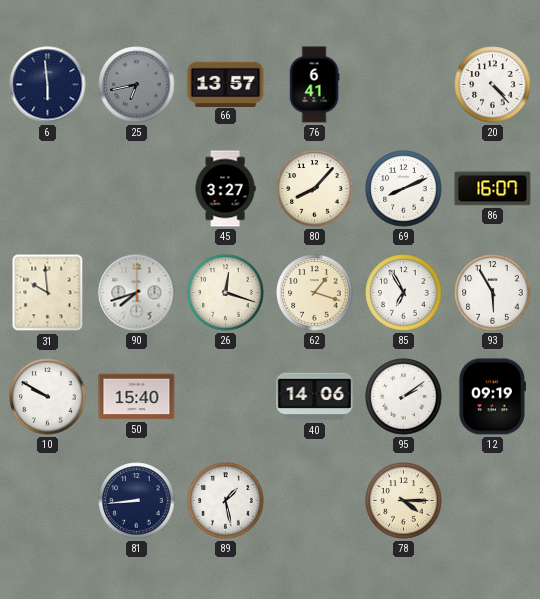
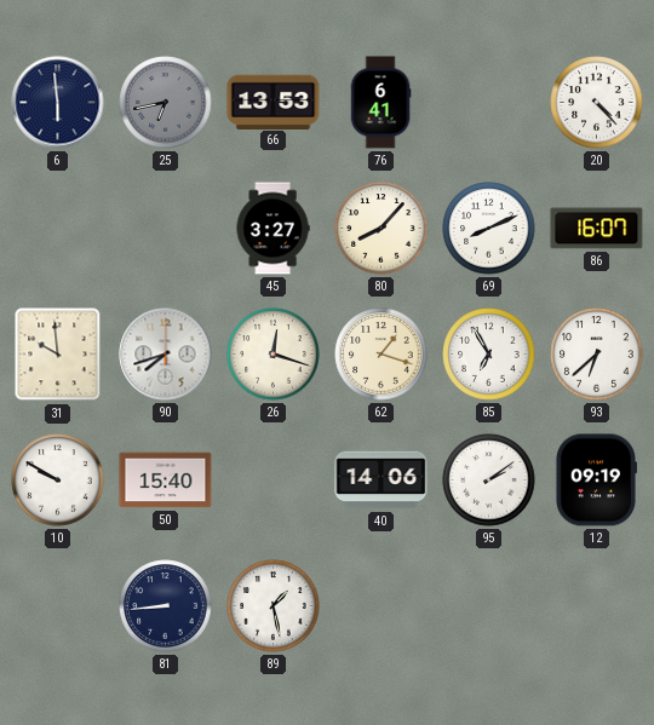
66: 13:57 -> 13:53 (274, 102)
93: 5:55 -> 6:38 (597, 355)
78: 4:15 -> none (404, 501)
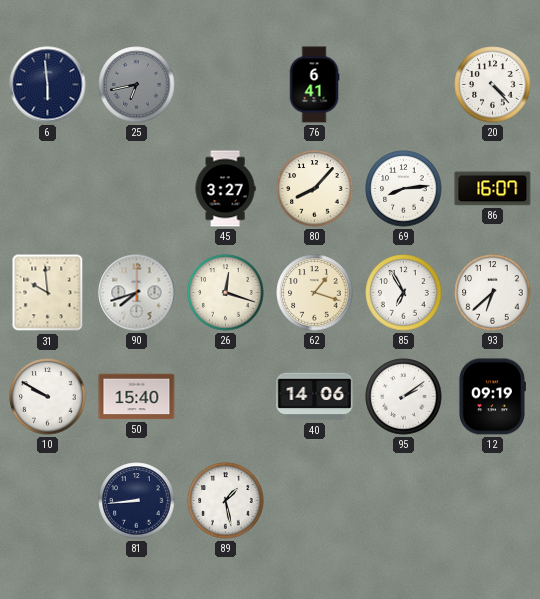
66: 13:53 -> none (274, 102)
69: 8:11 -> 8:14 (404, 189)
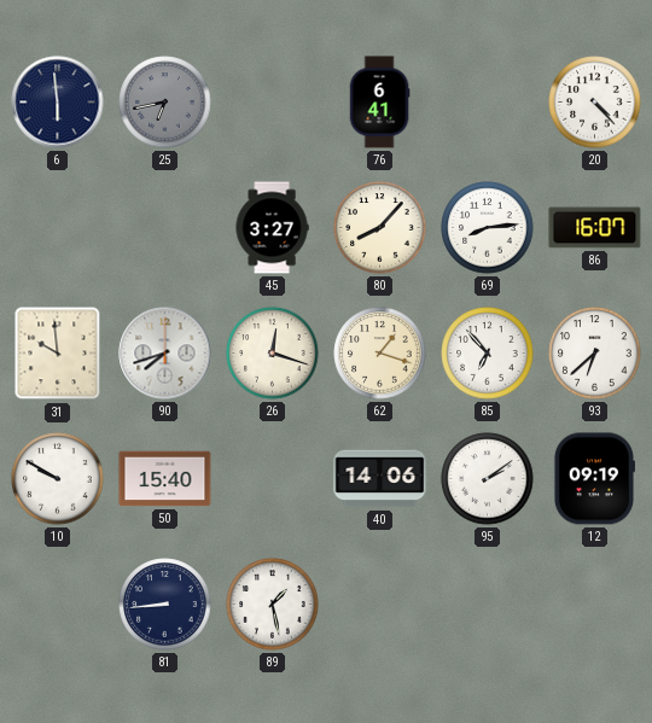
85: 6:55 -> 6:53 (488, 354)
